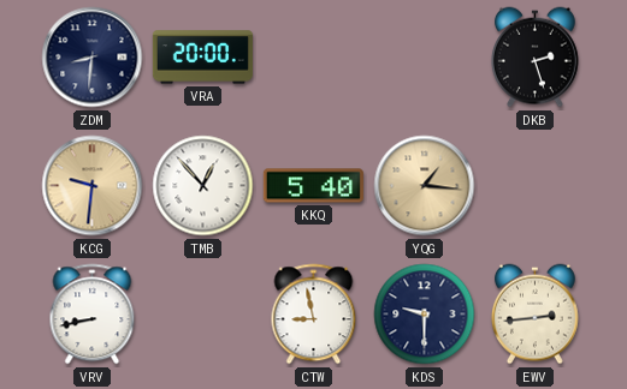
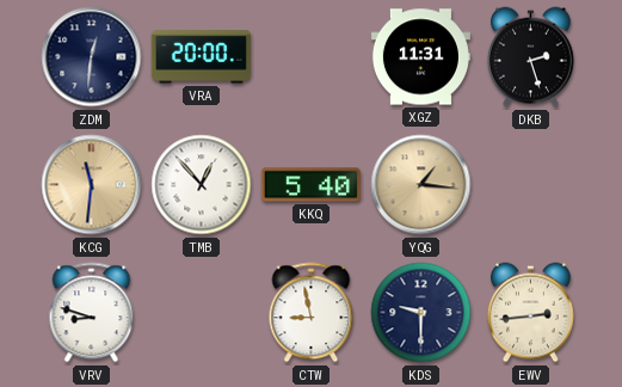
ZDM: 8:31 -> 12:31 (92, 57)
XGZ: none -> 11:31 (420, 57)
KCG: 9:31 -> 11:31 (92, 185)
VRV: 8:43 -> 8:48 (92, 313)
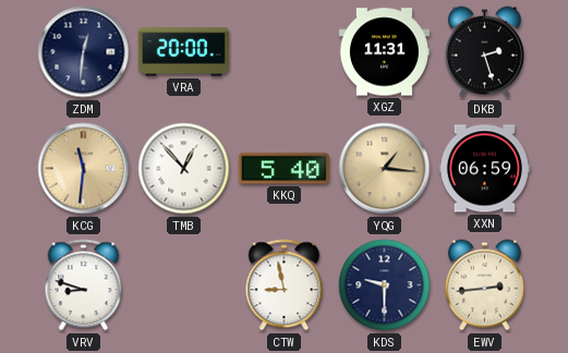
XXN: none -> 06:59 (484, 169)
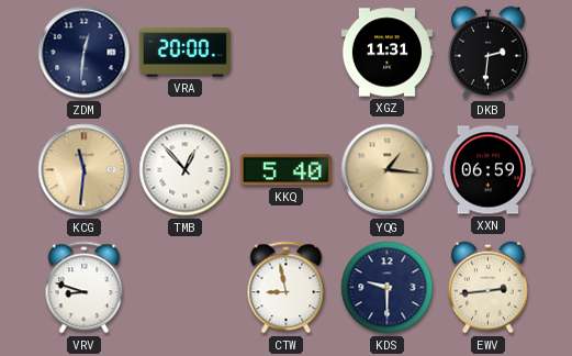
DKB: 2:27 -> 2:31 (487, 53)
